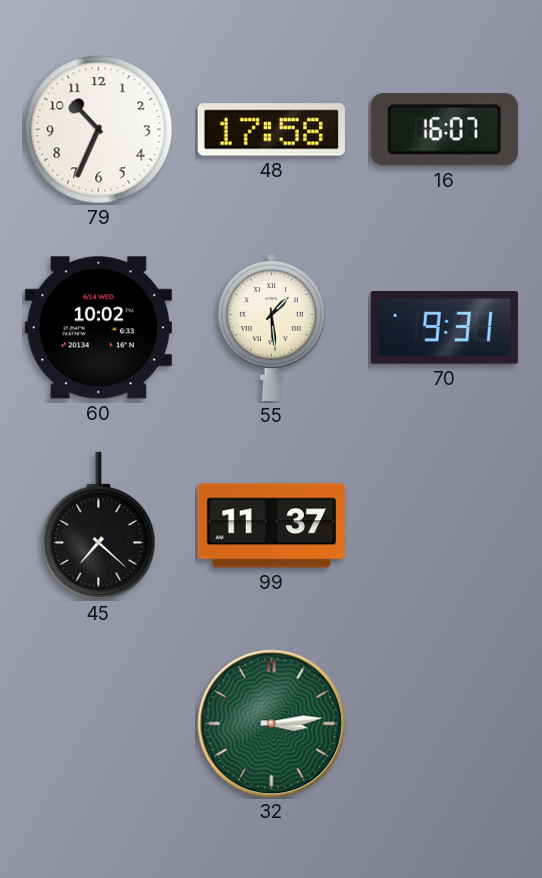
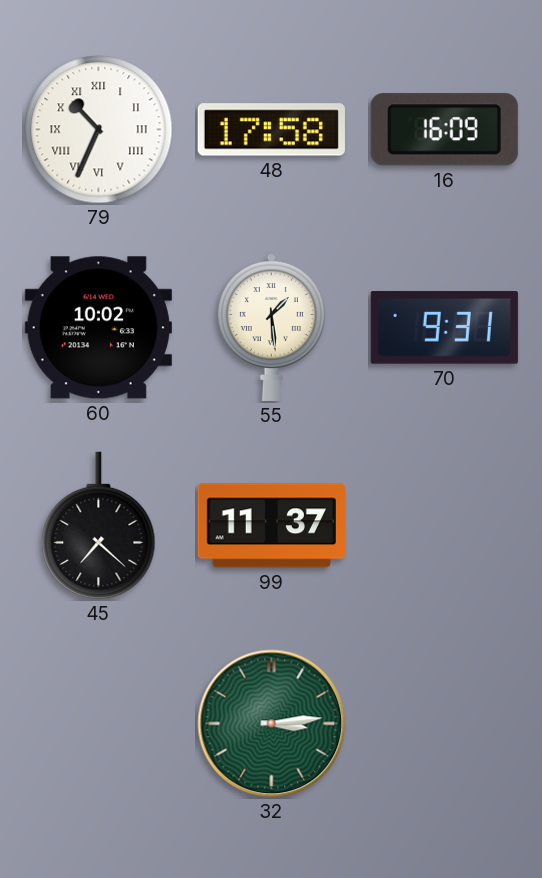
79 numerals: Arabic -> Roman (99, 130)
16: 16:07 -> 16:09 (444, 130)
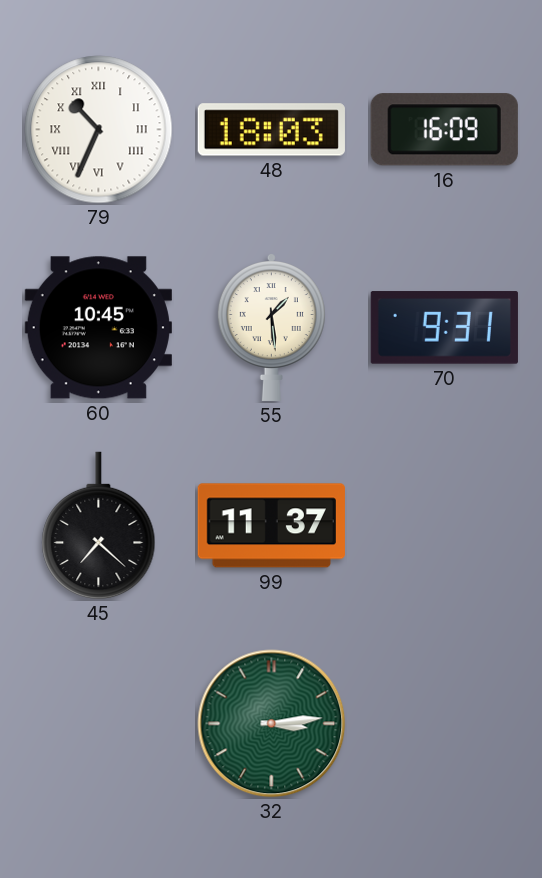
48: 17:58 -> 18:03 (271, 130)
60: 10:02 -> 10:45 (98, 328)
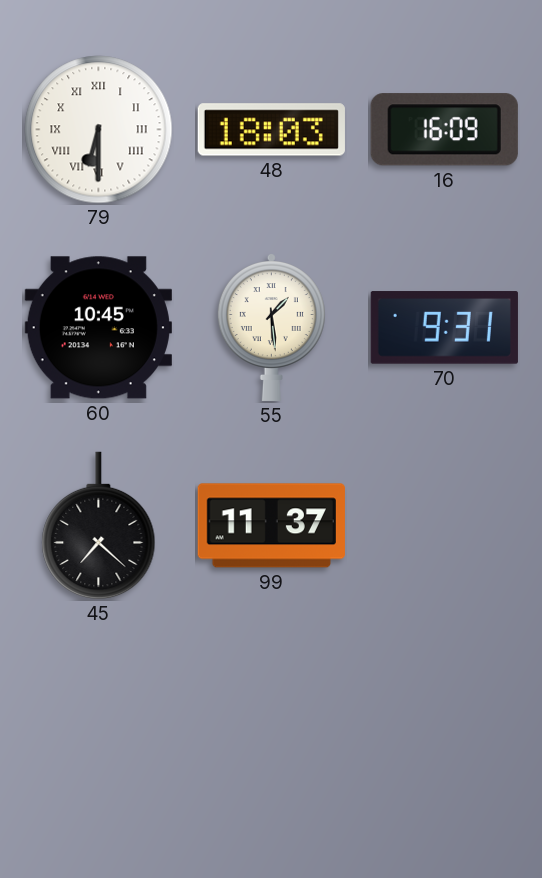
79: 10:34 -> 6:30 (99, 130)
32: 3:14 -> none (272, 724)
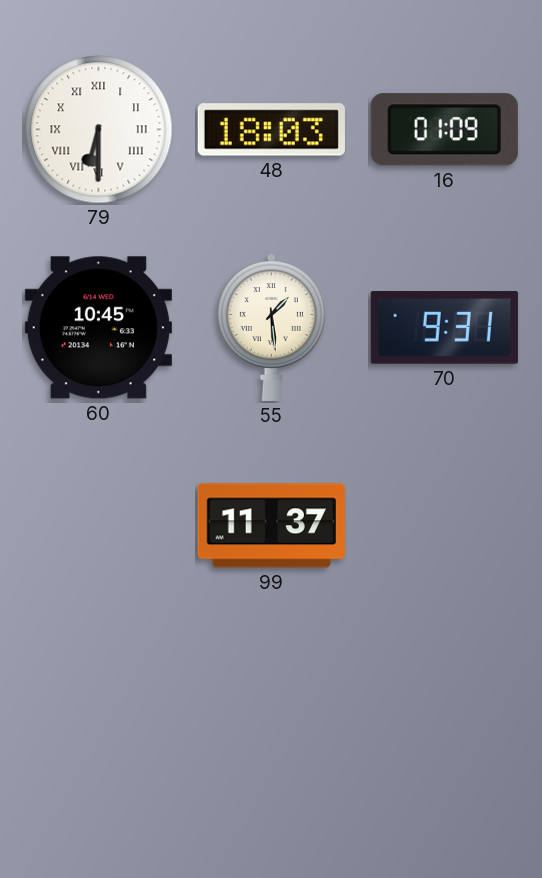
16: 16:09 -> 01:09 (444, 130)
45: 7:22 -> none (99, 526)
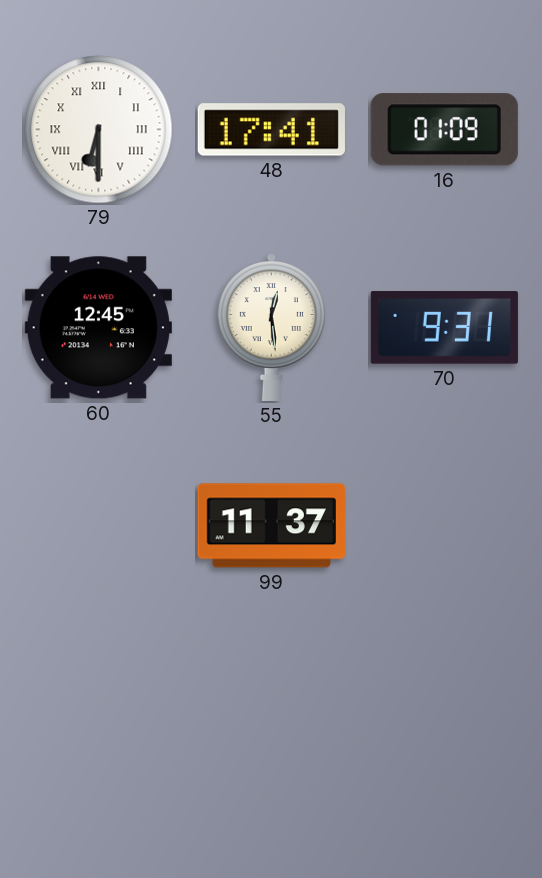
48: 18:03 -> 17:41 (271, 130)
60: 10:45 -> 12:45 (98, 328)
55: 1:29 -> 12:29 (271, 328)
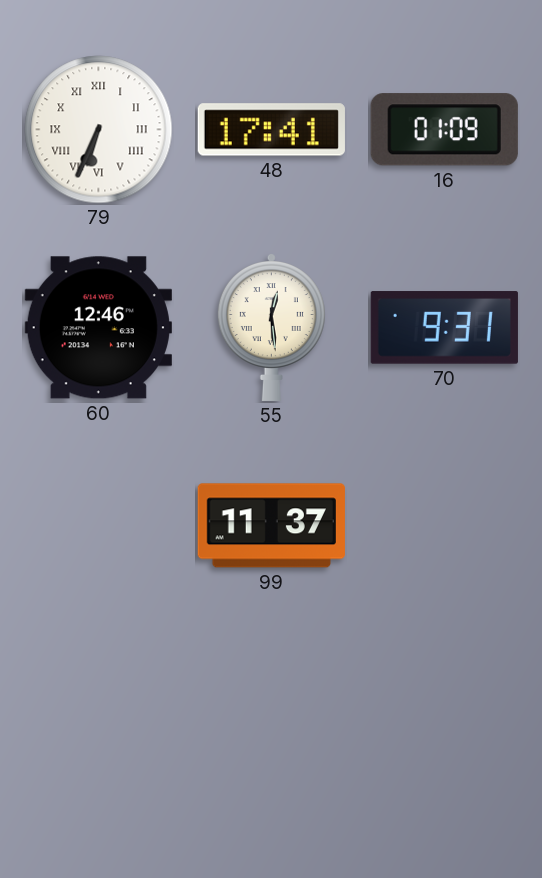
79: 6:30 -> 6:34 (99, 130)
60: 12:45 -> 12:46 (98, 328)
